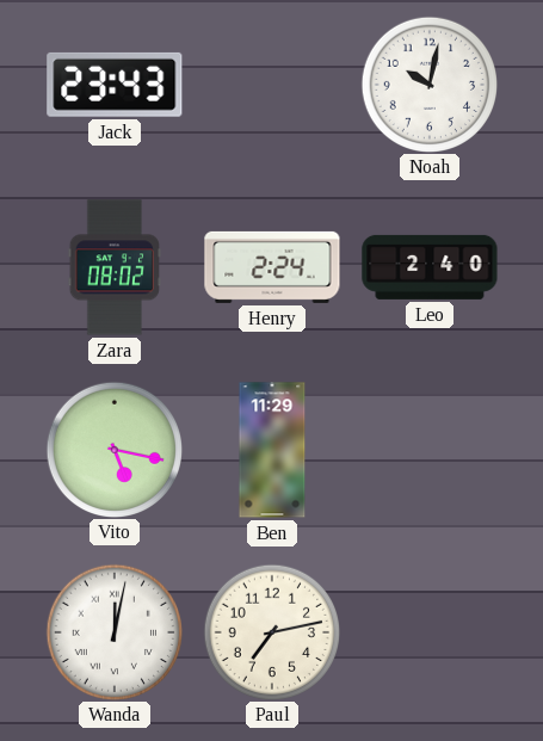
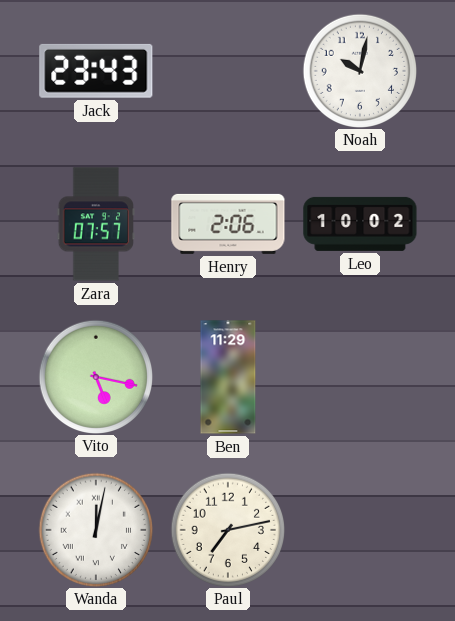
Zara: 08:02 -> 07:57 (96, 224)
Henry: 2:24 -> 2:06 (228, 224)
Leo: 2:40 -> 10:02 (360, 224)
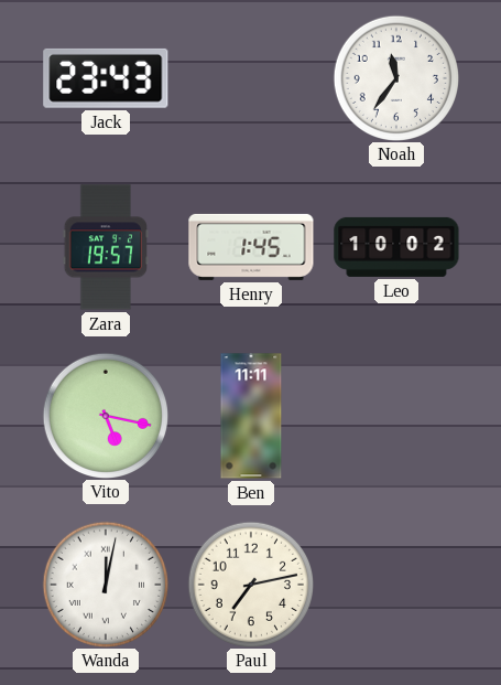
Noah: 10:02 -> 11:36 (395, 77)
Zara: 07:57 -> 19:57 (106, 247)
Henry: 2:06 -> 1:45 (251, 247)
Ben: 11:29 -> 11:11 (251, 416)
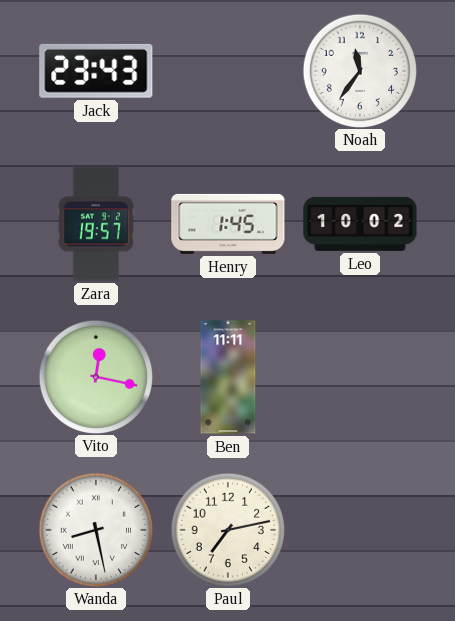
Vito: 5:17 -> 12:17 (95, 376)
Wanda: 12:02 -> 8:28 (95, 529)
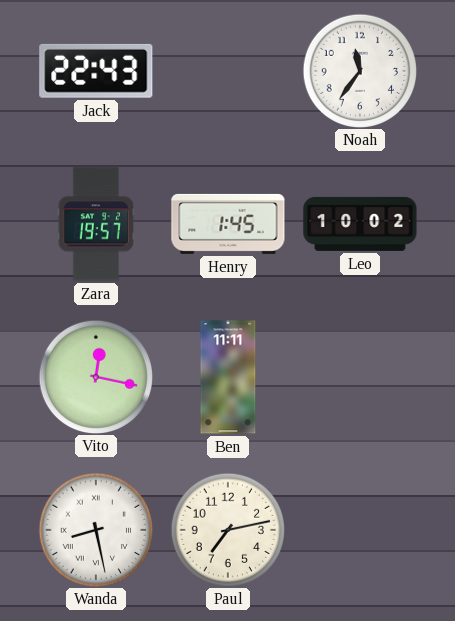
Jack: 23:43 -> 22:43 (96, 71)
